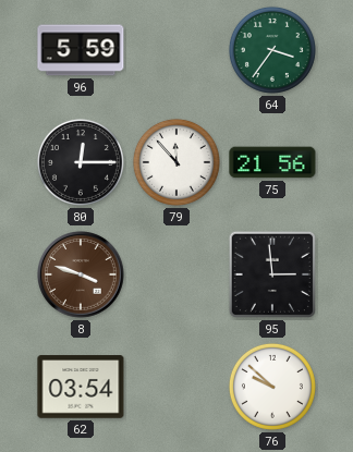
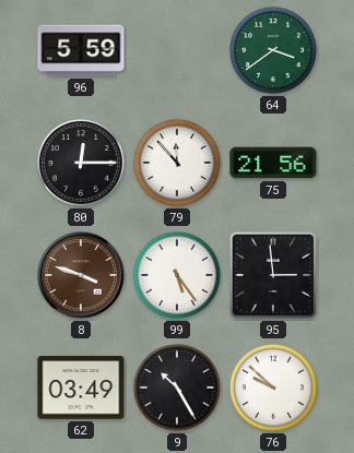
64: 3:36 -> 3:39 (273, 50)
99: none -> 5:24 (177, 275)
62: 03:54 -> 03:49 (81, 388)
9: none -> 10:25 (177, 388)
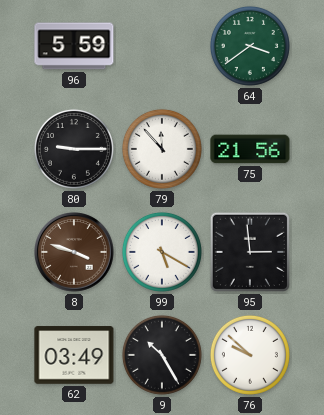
80: 12:15 -> 9:15 (74, 149)
99: 5:24 -> 5:20 (162, 252)
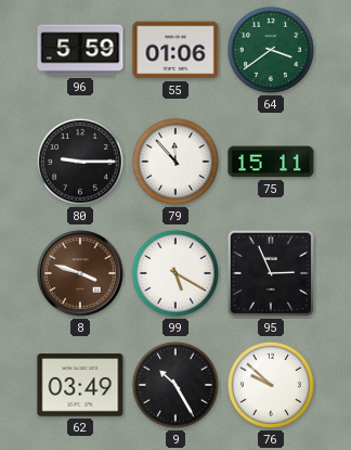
55: none -> 01:06 (175, 50)
75: 21:56 -> 15:11 (271, 162)
95: 2:59 -> 2:56 (271, 273)
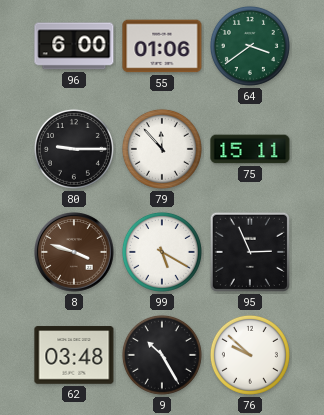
96: 5:59 -> 6:00 (74, 46)
62: 03:49 -> 03:48 (74, 355)
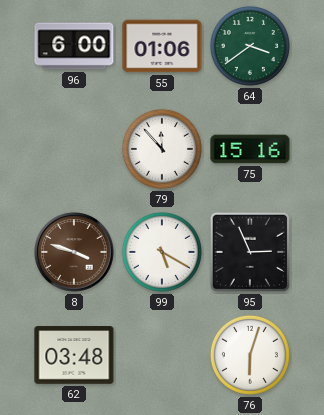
80: 9:15 -> none (74, 149)
75: 15:11 -> 15:16 (250, 149)
9: 10:25 -> none (162, 355)
76: 9:52 -> 6:03 (250, 355)
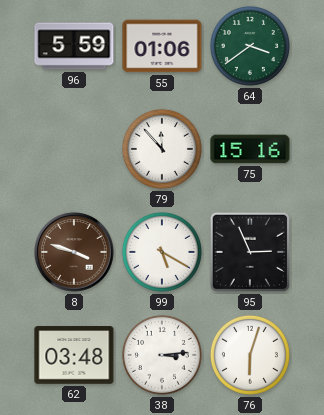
96: 6:00 -> 5:59 (74, 46)
38: none -> 3:14 (162, 355)
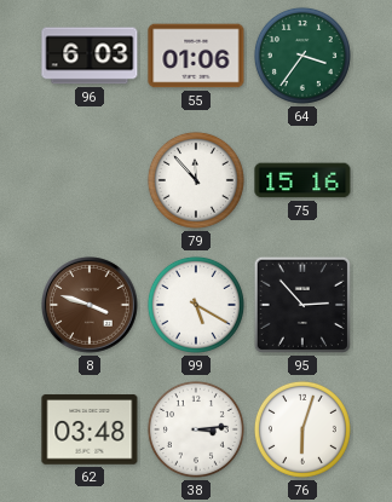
96: 5:59 -> 6:03 (90, 56)
64: 3:39 -> 3:36 (302, 56)
95: 2:56 -> 2:53 (302, 305)
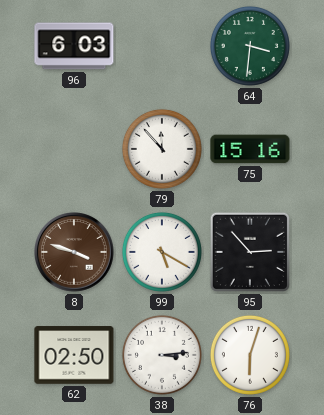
55: 01:06 -> none (196, 56)
64: 3:36 -> 3:31 (250, 46)
62: 03:48 -> 02:50 (74, 355)
